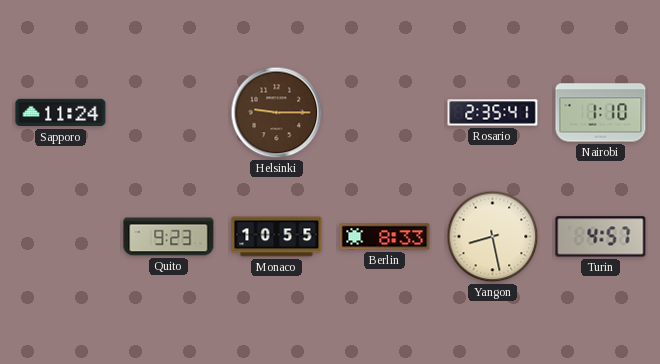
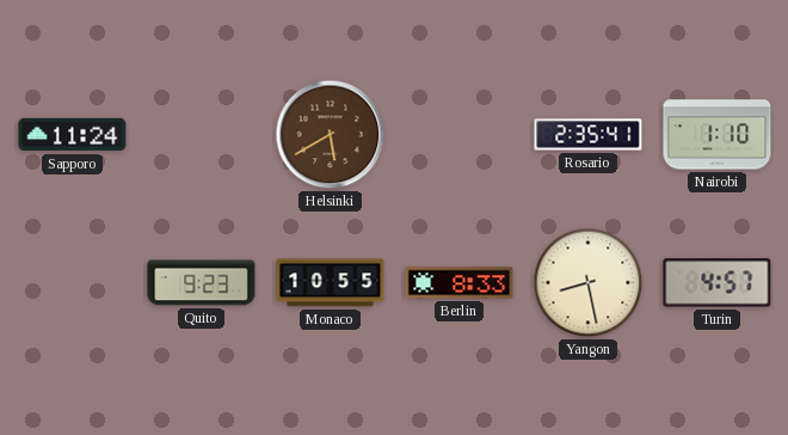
Helsinki: 9:15 -> 5:40 (331, 135)
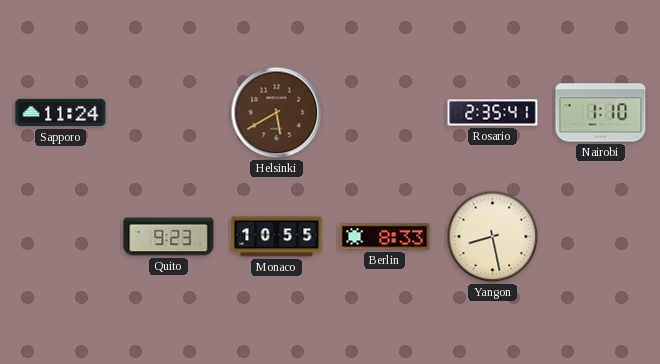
Turin: 4:57 -> none (718, 283)
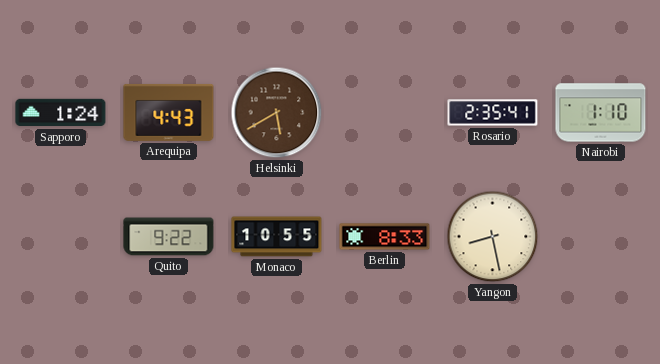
Sapporo: 11:24 -> 1:24 (61, 113)
Arequipa: none -> 4:43 (169, 112)
Quito: 9:23 -> 9:22 (169, 237)
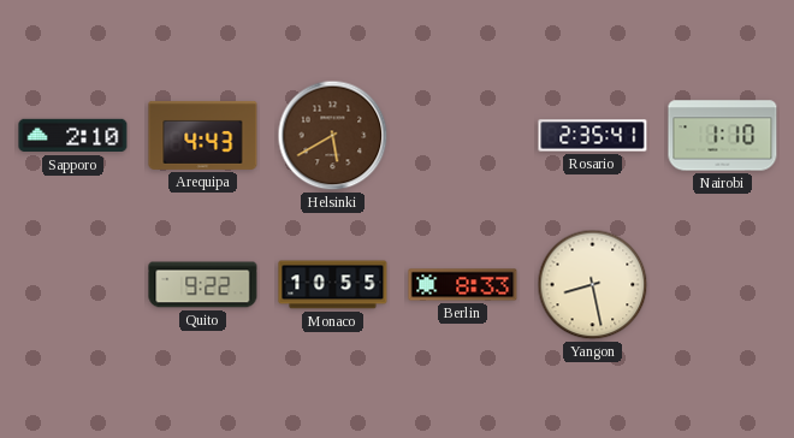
Sapporo: 1:24 -> 2:10 (73, 136)
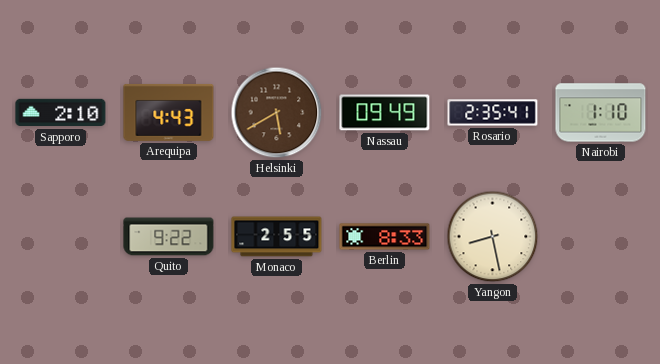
Nassau: none -> 09:49 (385, 113)
Monaco: 10:55 -> 2:55 (277, 237)
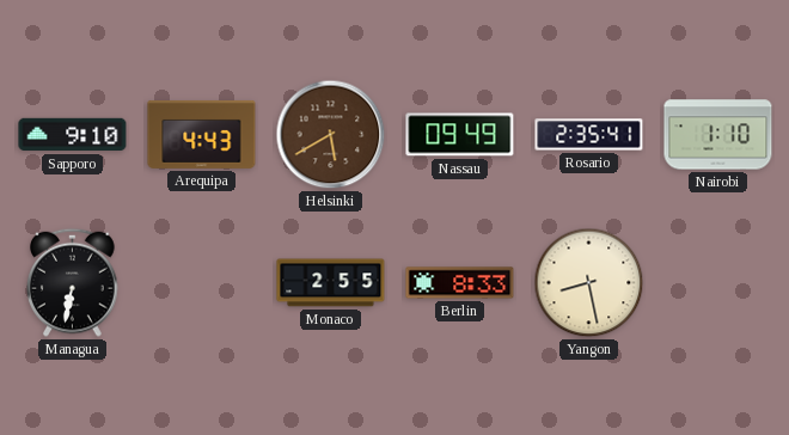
Sapporo: 2:10 -> 9:10 (73, 135)
Managua: none -> 6:32 (73, 282)
Quito: 9:22 -> none (169, 237)
